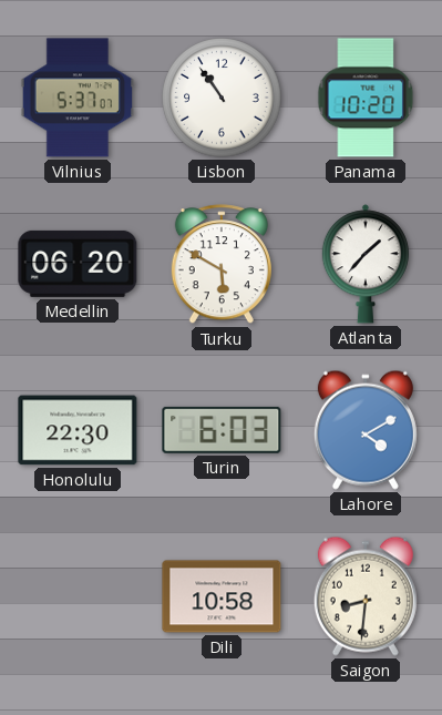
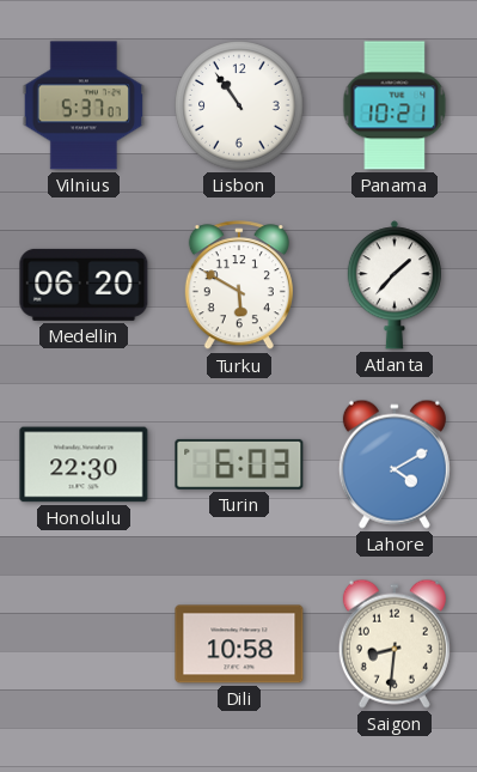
Panama: 10:20 -> 10:21 (395, 105)
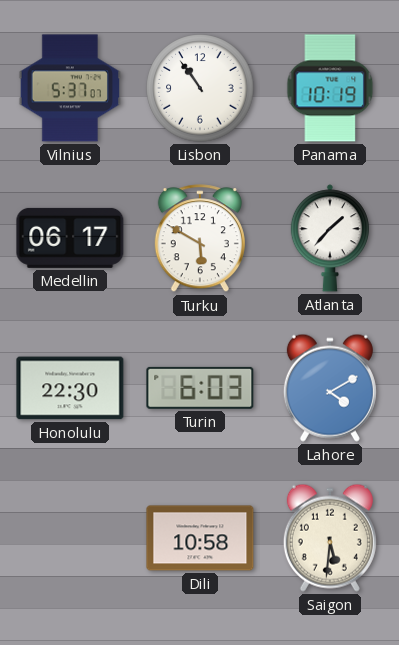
Panama: 10:21 -> 10:19 (330, 88)
Medellin: 06:20 -> 06:17 (70, 238)
Saigon: 8:31 -> 5:31 (330, 538)
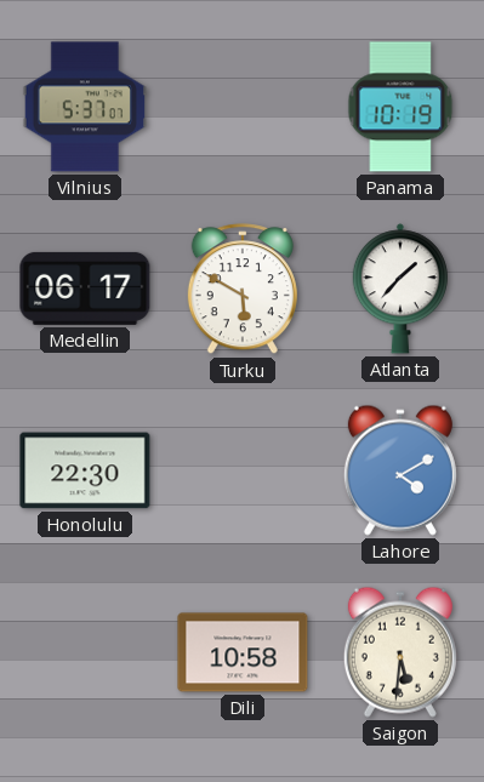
Lisbon: 10:54 -> none (200, 88)
Turin: 6:03 -> none (200, 388)
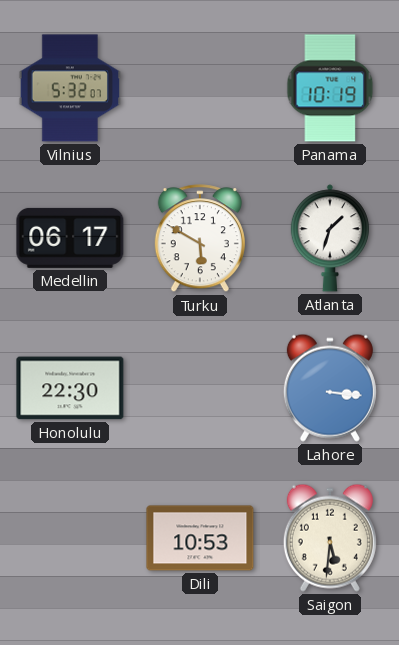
Vilnius: 5:37 -> 5:32 (70, 88)
Atlanta: 1:37 -> 1:33 (330, 238)
Lahore: 4:10 -> 3:16 (330, 388)
Dili: 10:58 -> 10:53 (200, 538)
